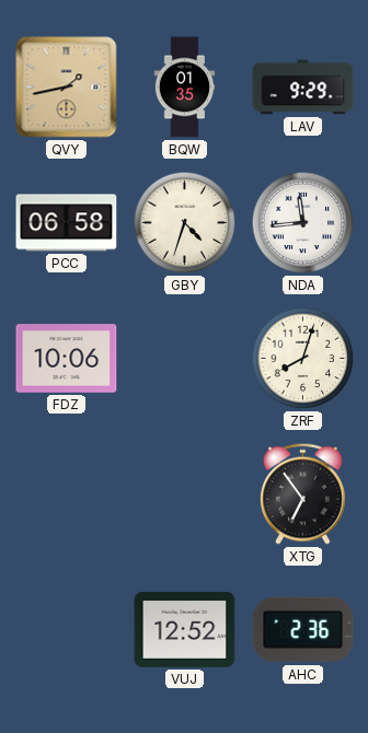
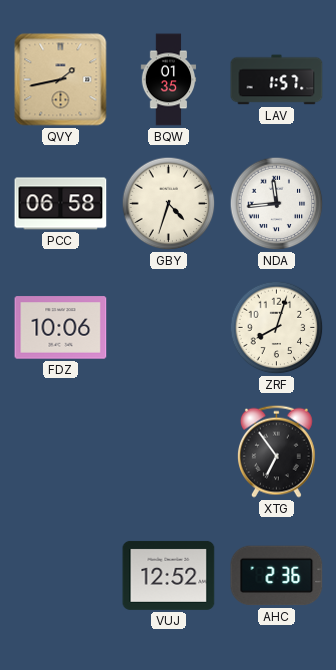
LAV: 9:29 -> 1:57 (277, 80)
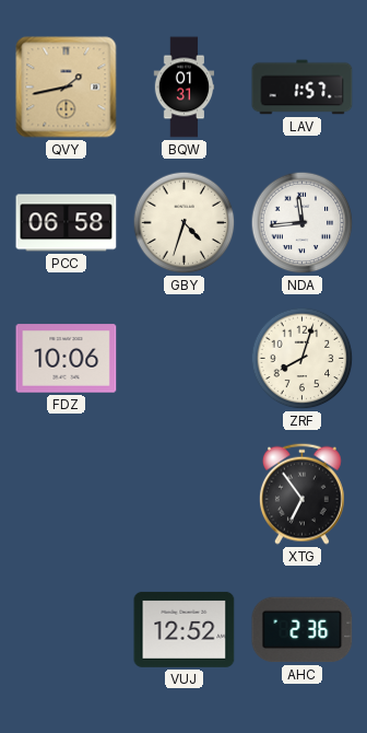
BQW: 01:35 -> 01:31 (185, 88)
